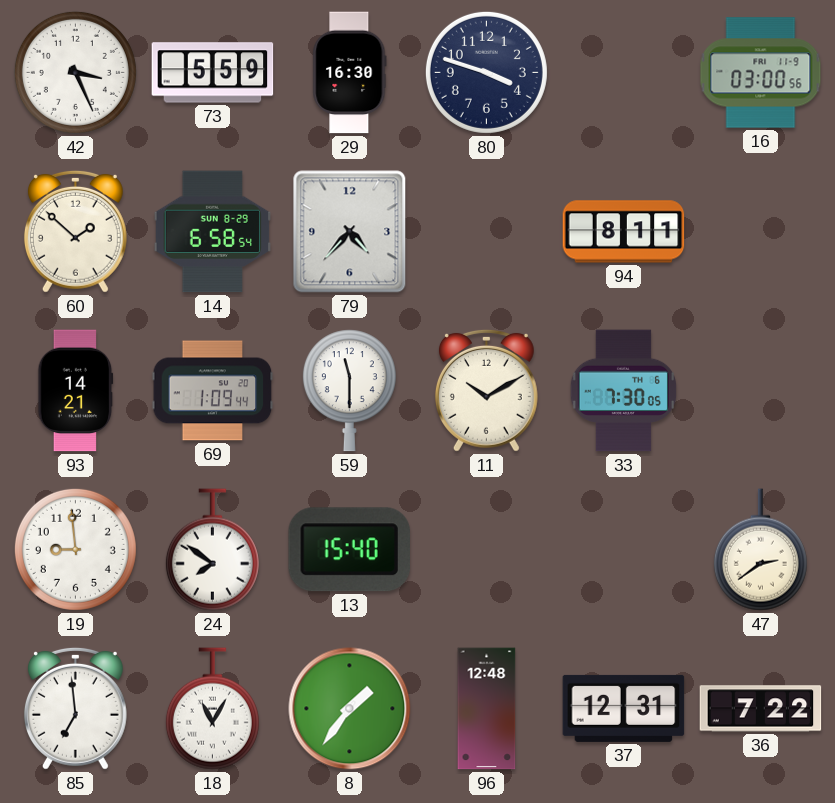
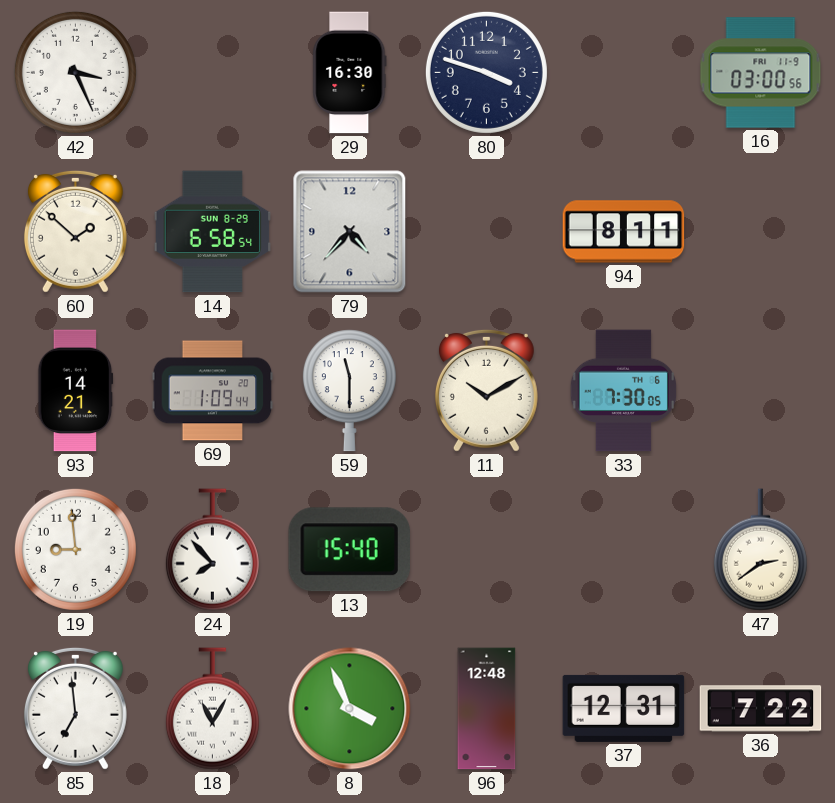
73: 5:59 -> none (213, 73)
24: 7:51 -> 7:53 (212, 550)
8: 1:36 -> 3:56 (350, 709)
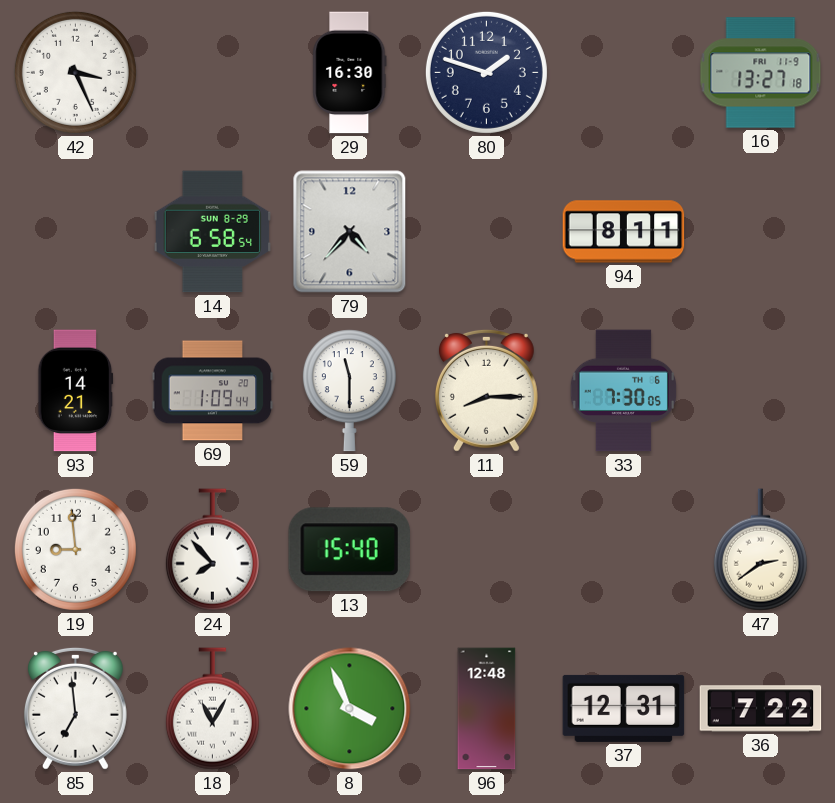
80: 3:48 -> 1:48 (486, 72)
16: 03:00 -> 13:27 (761, 73)
60: 1:52 -> none (75, 231)
11: 10:10 -> 8:15 (486, 390)
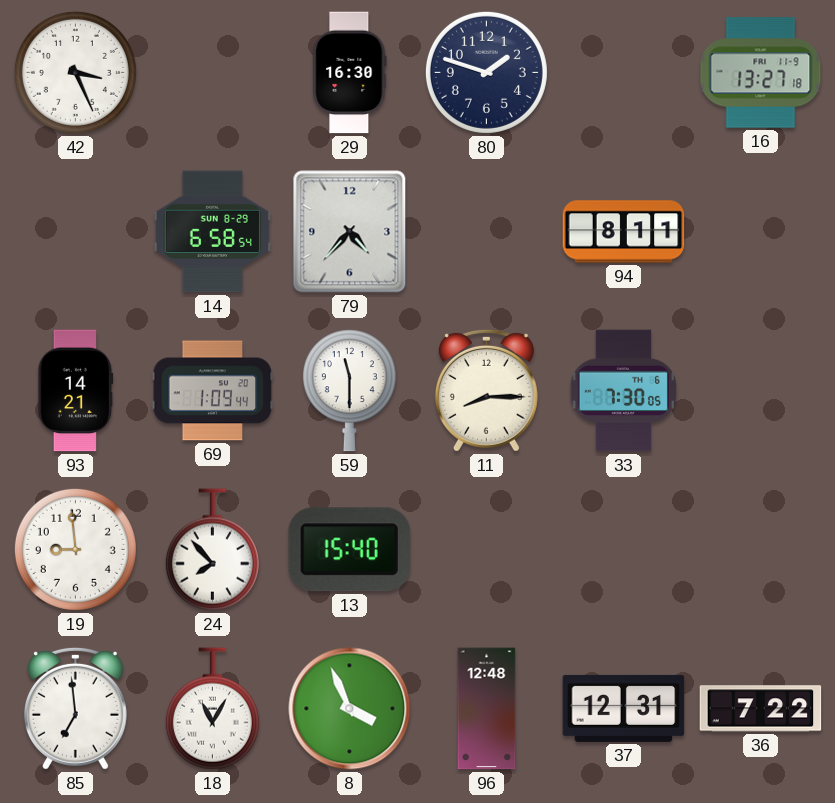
47: 2:39 -> none (760, 550)
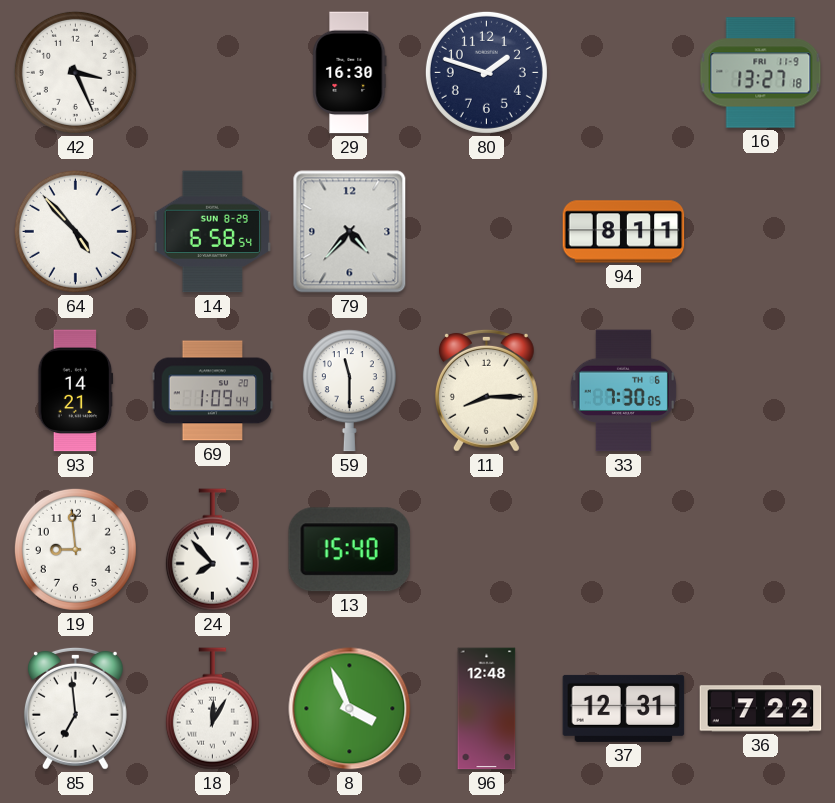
64: none -> 4:53 (75, 231)
18: 11:05 -> 12:05 (212, 709)
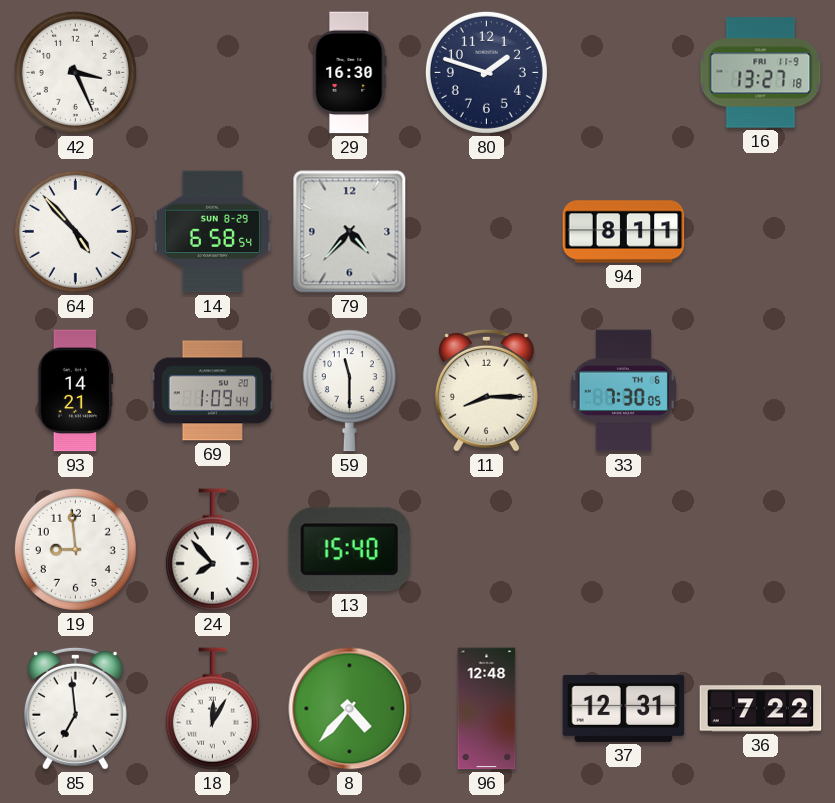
8: 3:56 -> 4:37 (350, 709)
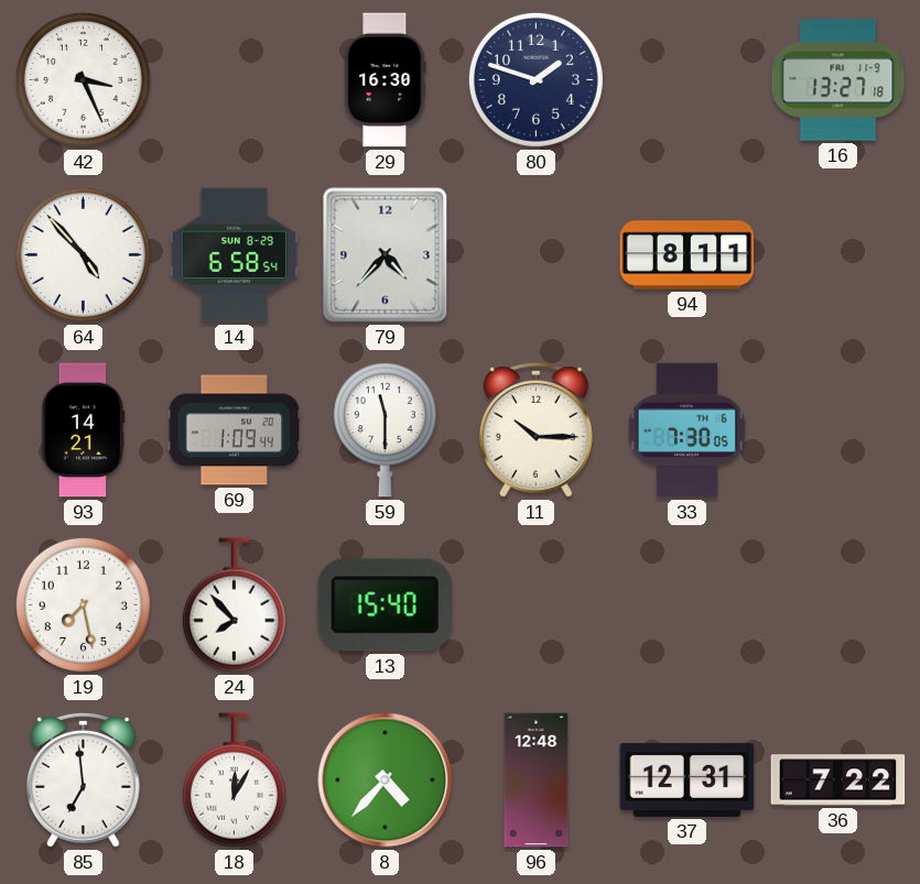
11: 8:15 -> 10:15 (535, 429)
19: 8:59 -> 7:28 (83, 604)
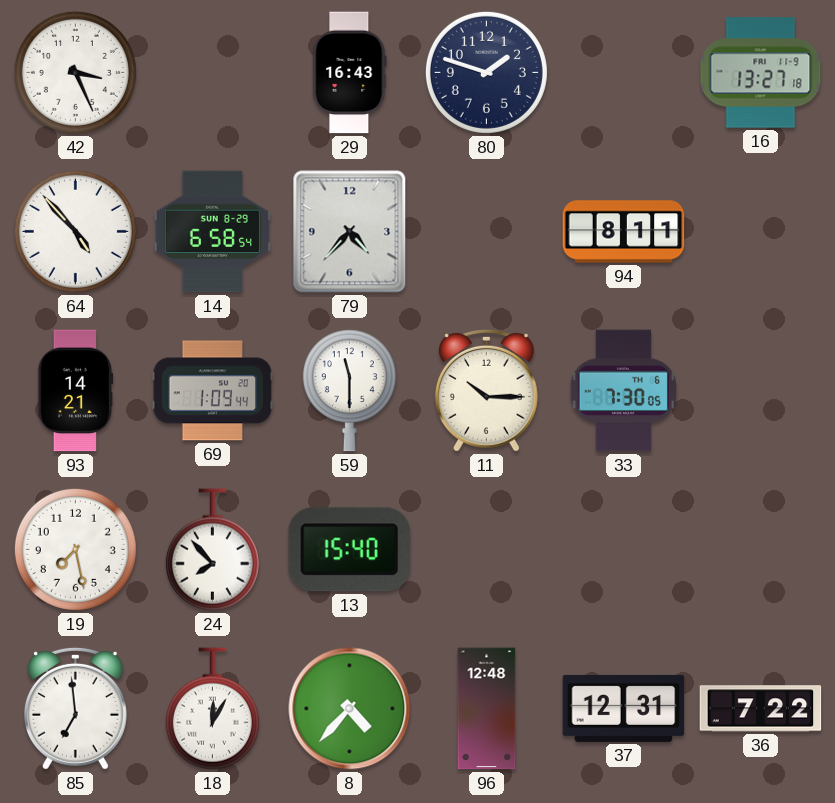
29: 16:30 -> 16:43 (350, 73)
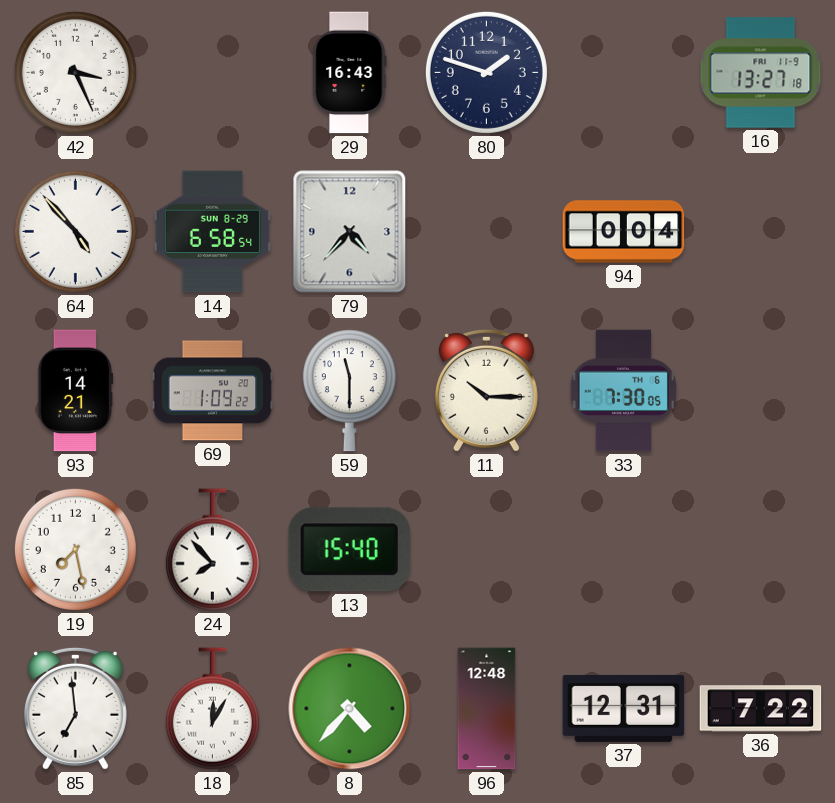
94: 8:11 -> 0:04 (624, 232)
69: 1:09:44 -> 1:09:22 (213, 391)
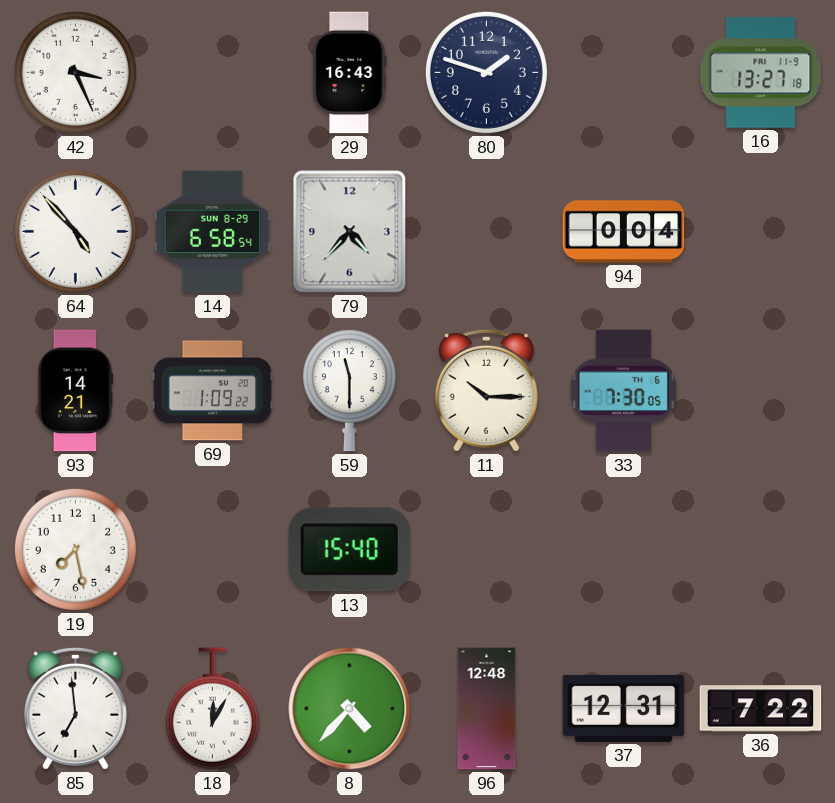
24: 7:53 -> none (212, 550)
